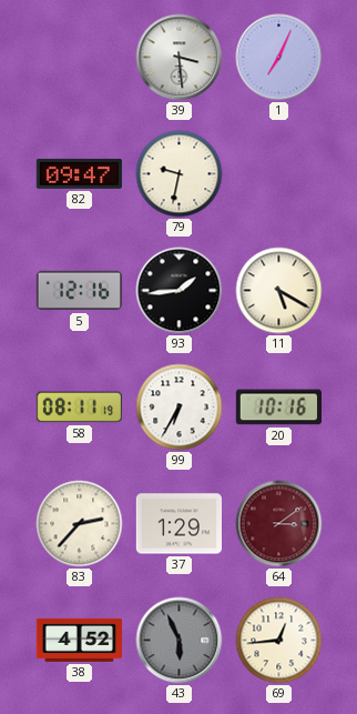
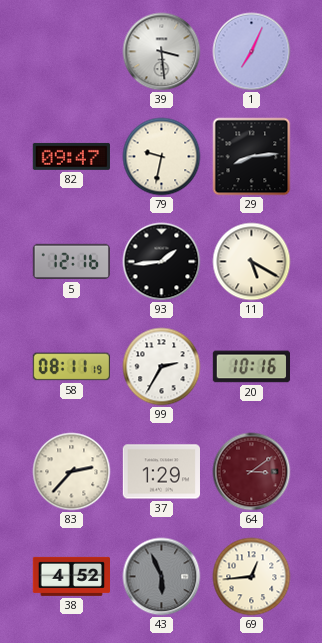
29: none -> 8:14 (252, 157)
99: 6:35 -> 2:35 (162, 367)
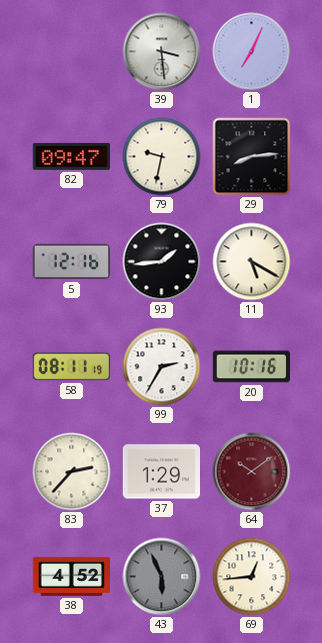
64: 3:09 -> 10:09 (252, 472)
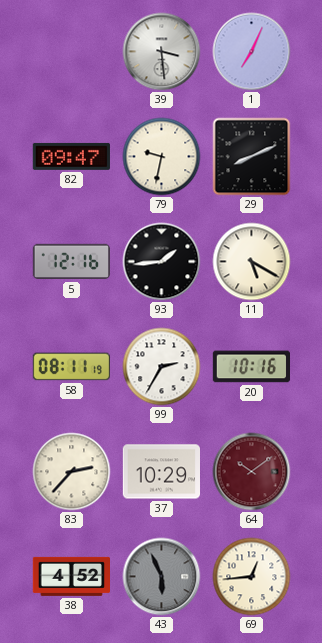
29: 8:14 -> 8:11 (252, 157)
37: 1:29 -> 10:29 (161, 472)
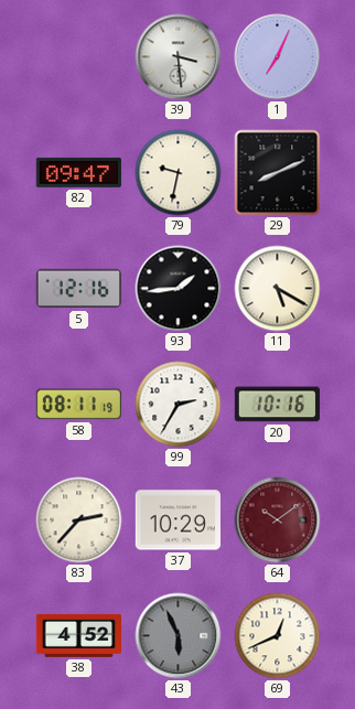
69: 12:44 -> 12:41 (278, 636)
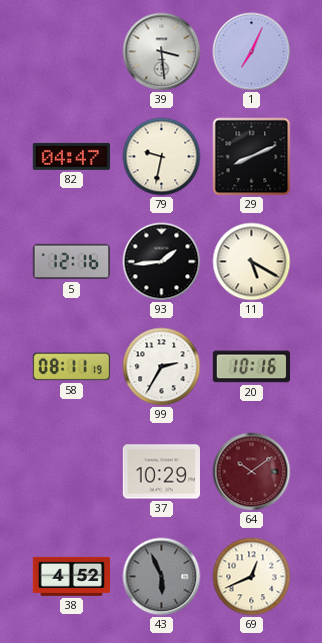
82: 09:47 -> 04:47 (71, 156)
83: 2:37 -> none (79, 520)
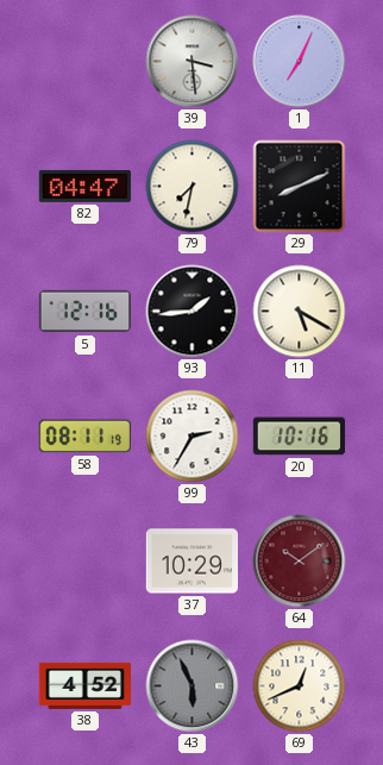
79: 9:32 -> 7:32 (193, 187)
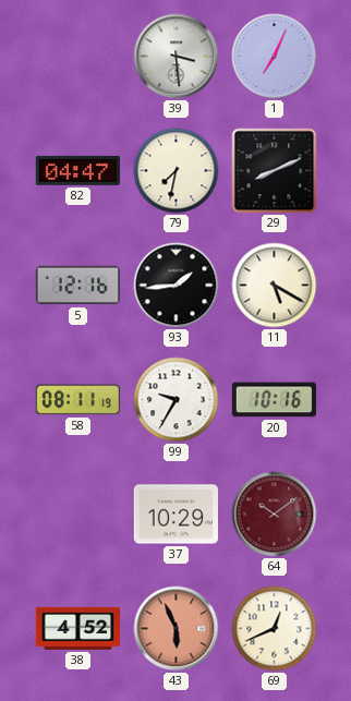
99: 2:35 -> 9:35 (177, 400)
43 dial: grey -> salmon (177, 629)
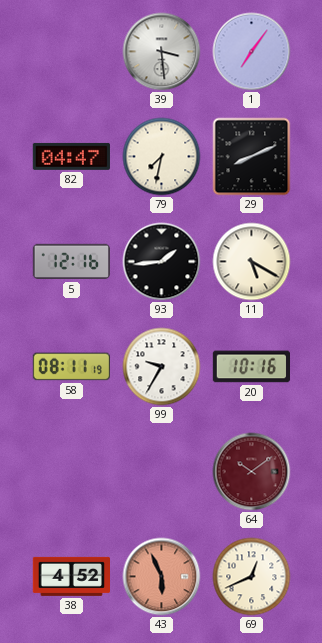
1: 7:04 -> 7:06 (252, 52)
37: 10:29 -> none (175, 515)
